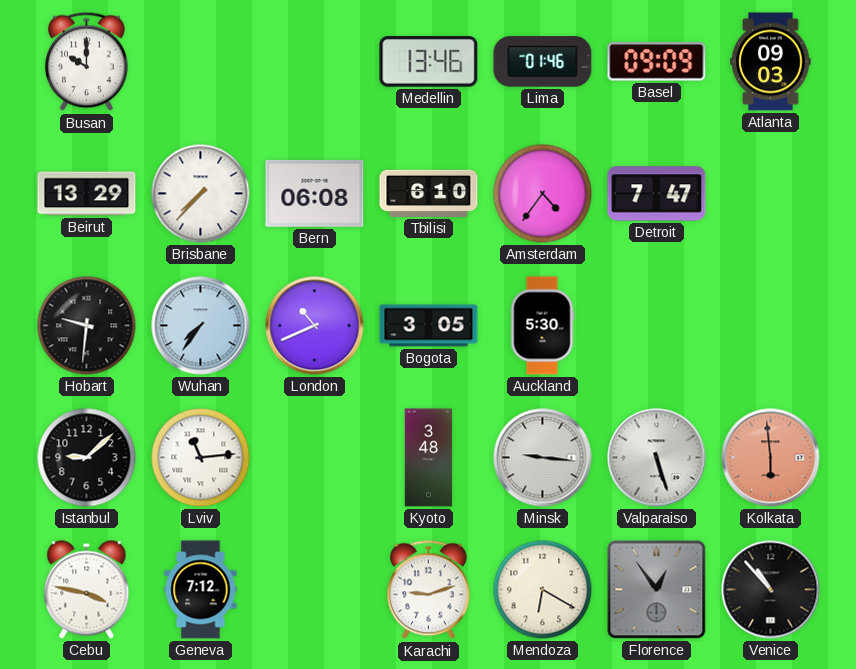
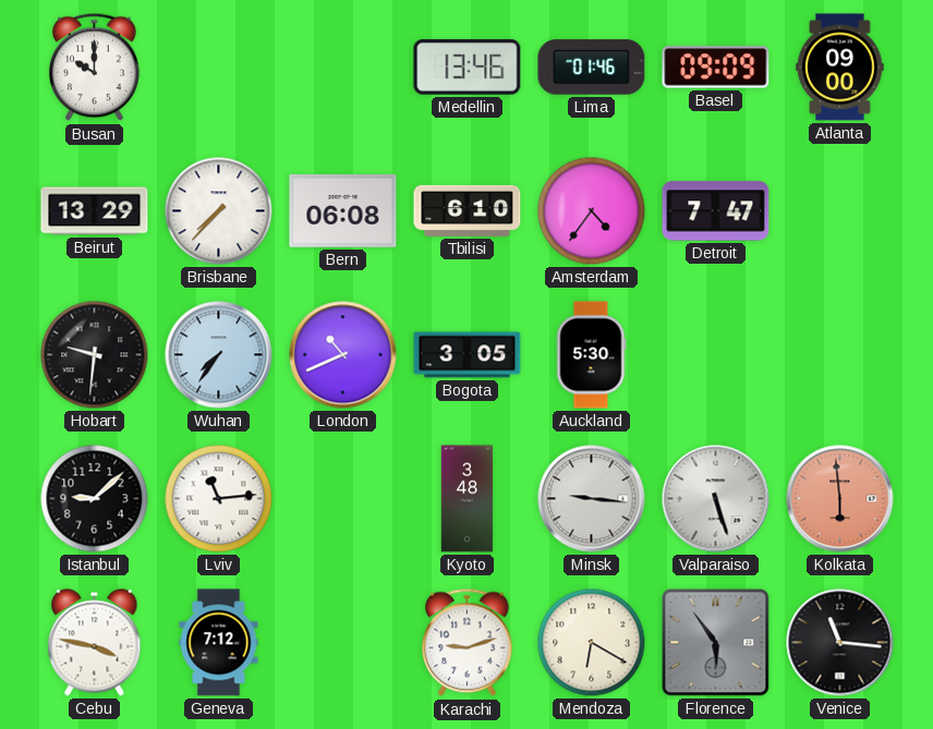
Atlanta: 09:03 -> 09:00 (840, 68)
Florence: 12:54 -> 5:54 (716, 643)
Venice: 10:53 -> 11:16 (840, 643)
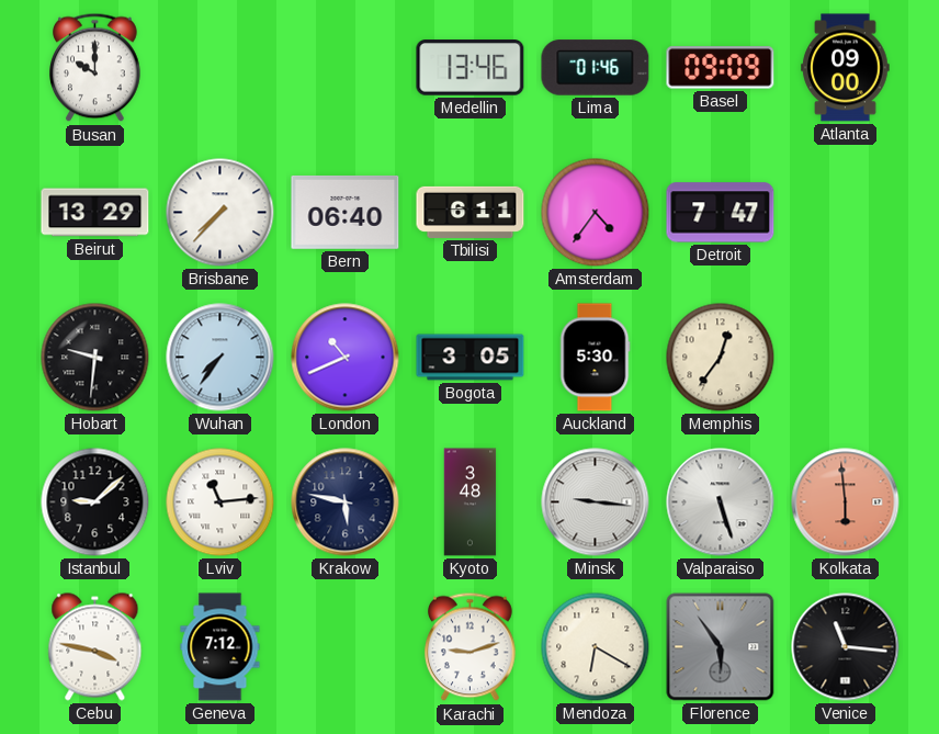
Bern: 06:08 -> 06:40 (346, 212)
Tbilisi: 6:10 -> 6:11 (471, 212)
Memphis: none -> 12:36 (721, 358)
Krakow: none -> 5:47 (346, 502)
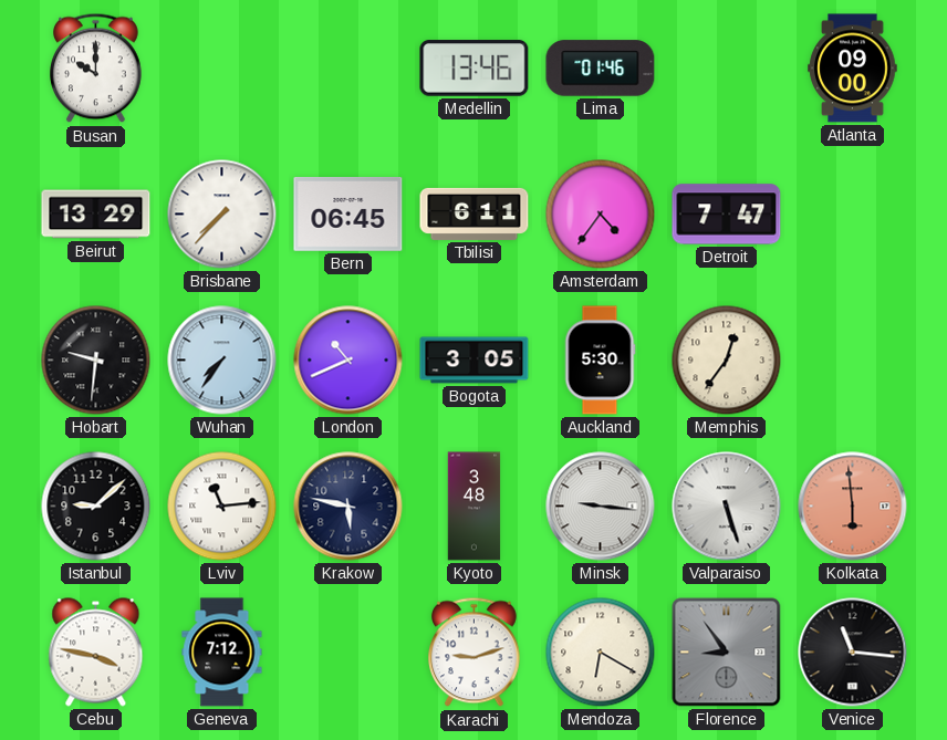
Basel: 09:09 -> none (721, 68)
Bern: 06:40 -> 06:45 (348, 213)
Florence: 5:54 -> 8:54 (727, 653)
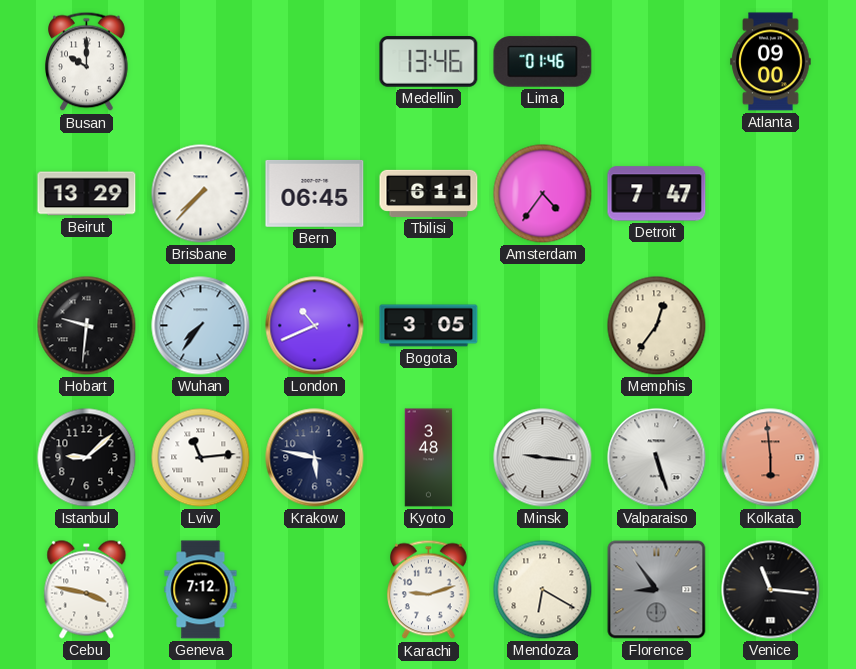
Auckland: 5:30 -> none (600, 361)
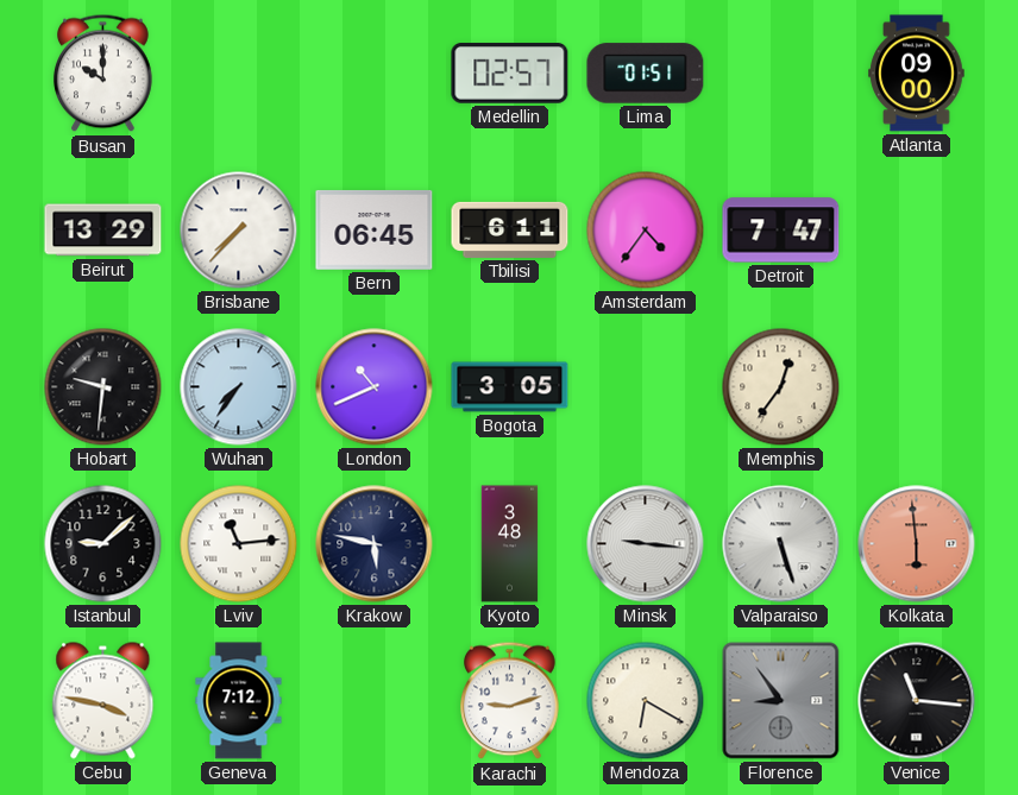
Medellin: 13:46 -> 02:57 (510, 74)
Lima: 01:46 -> 01:51 (646, 74)
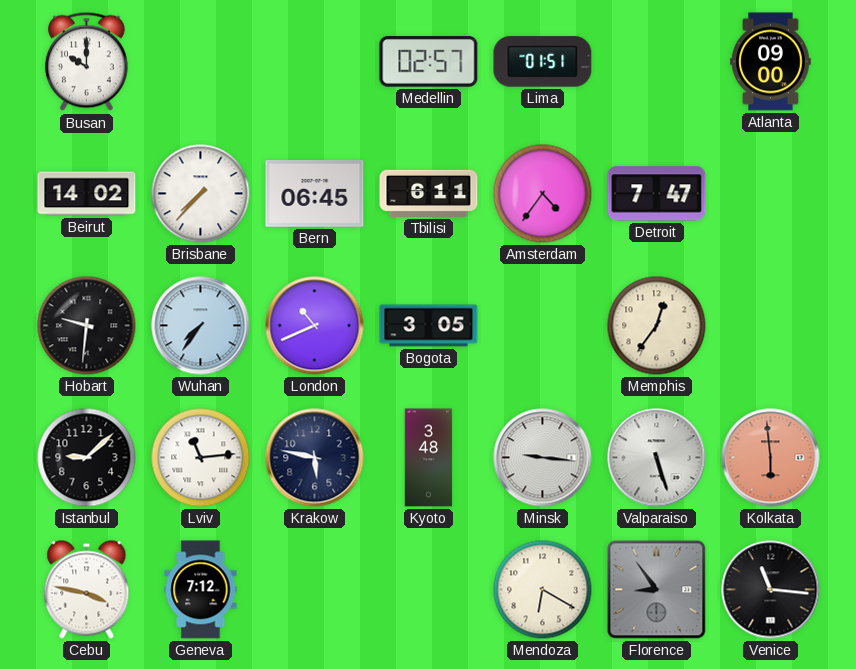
Beirut: 13:29 -> 14:02 (87, 194)
Karachi: 9:12 -> none (510, 701)
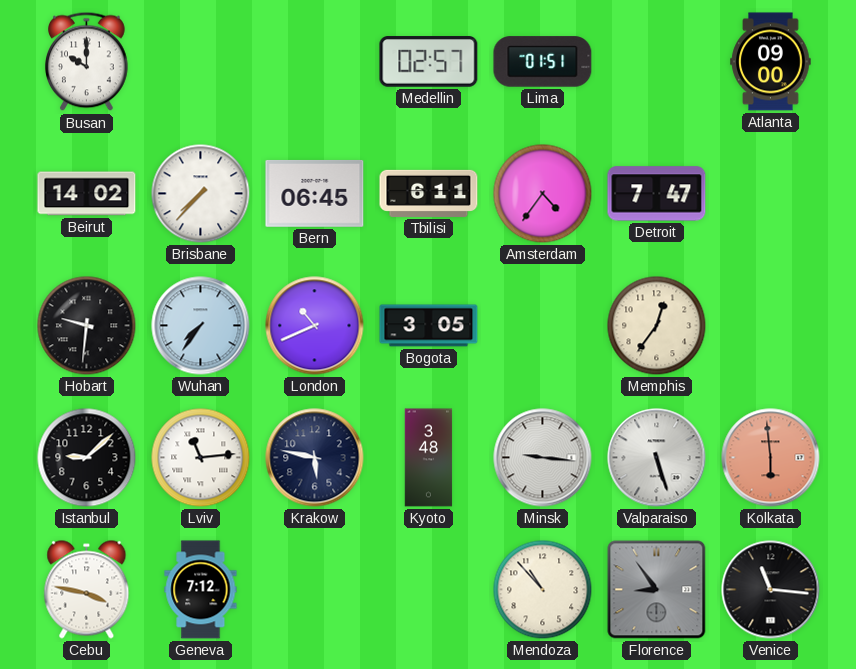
Mendoza: 6:20 -> 10:53 (543, 590)
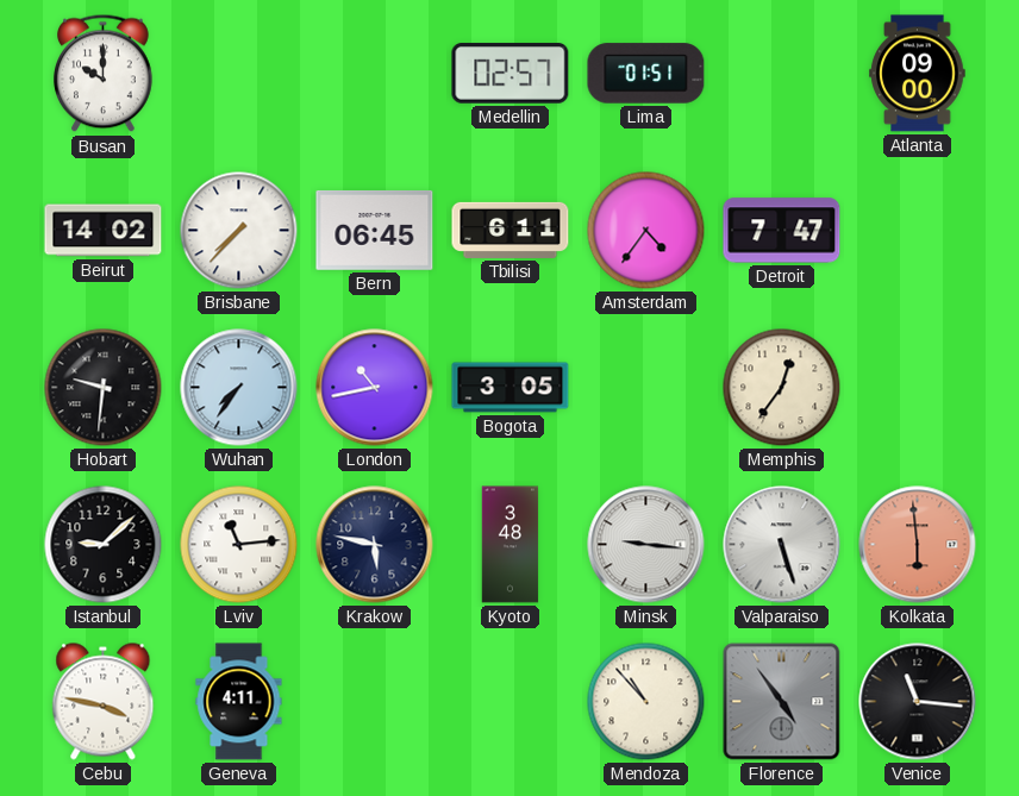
London: 10:41 -> 10:43 (375, 388)
Geneva: 7:12 -> 4:11 (239, 702)
Florence: 8:54 -> 4:54 (782, 702)
